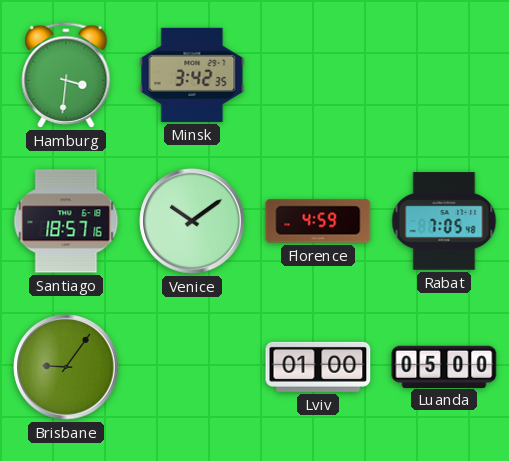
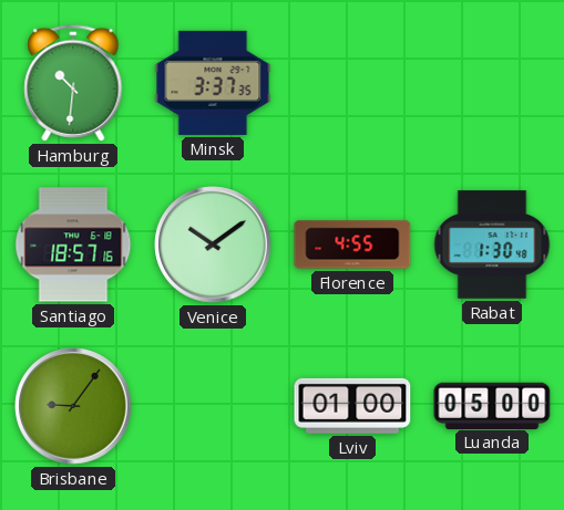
Hamburg: 3:31 -> 10:31 (73, 83)
Minsk: 3:42 -> 3:37 (213, 83)
Florence: 4:59 -> 4:55 (352, 244)
Rabat: 7:05 -> 1:30 (492, 244)
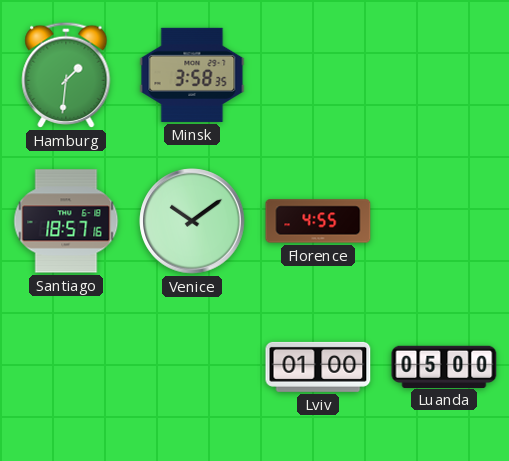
Hamburg: 10:31 -> 1:31 (66, 75)
Minsk: 3:37 -> 3:58 (192, 75)
Rabat: 1:30 -> none (492, 244)
Brisbane: 9:06 -> none (73, 406)
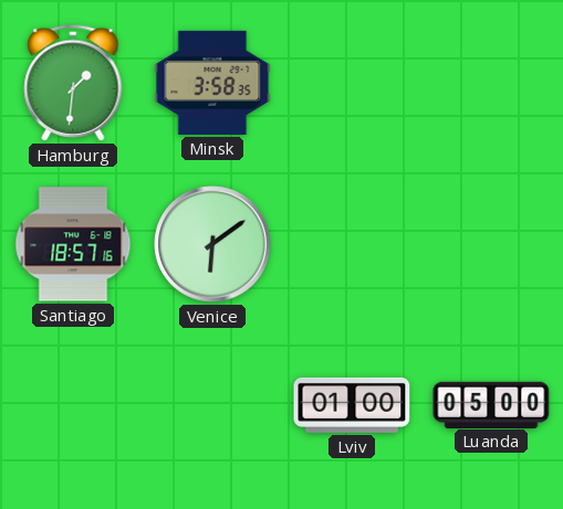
Venice: 10:09 -> 6:09 (212, 244)
Florence: 4:55 -> none (318, 221)
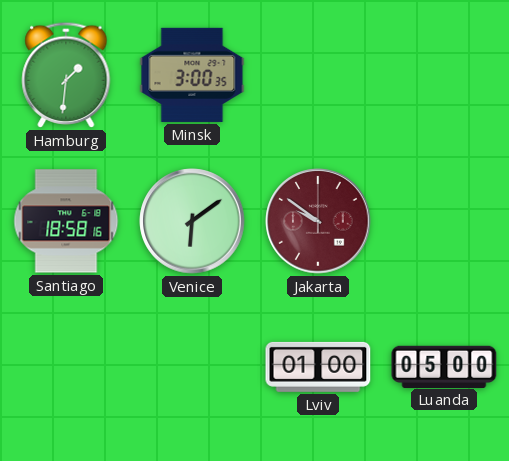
Minsk: 3:58 -> 3:00 (192, 75)
Santiago: 18:57 -> 18:58 (66, 221)
Jakarta: none -> 9:51 (318, 221)
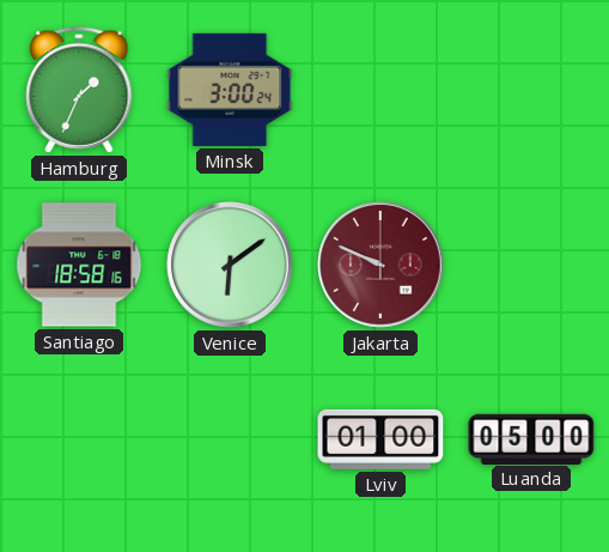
Hamburg: 1:31 -> 1:34 (79, 90)
Minsk: 3:00:35 -> 3:00:24 (230, 90)
Jakarta: 9:51 -> 9:49 (380, 265)
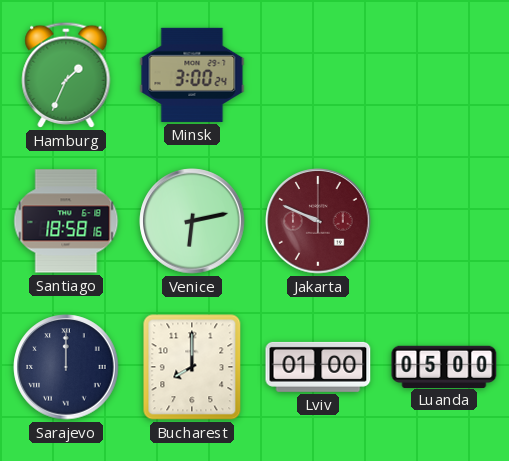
Venice: 6:09 -> 6:13 (192, 221)
Sarajevo: none -> 12:00 (66, 367)
Bucharest: none -> 8:00 (192, 367)
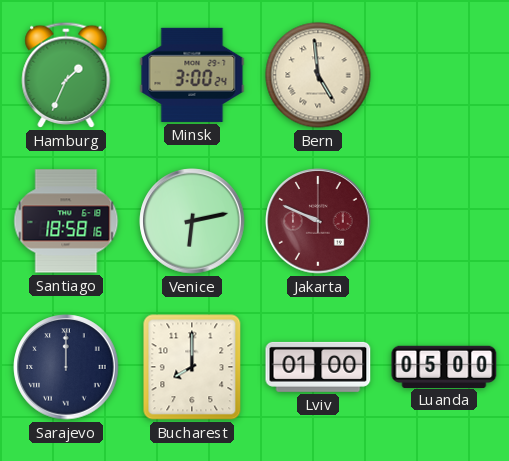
Bern: none -> 4:59 (318, 75)
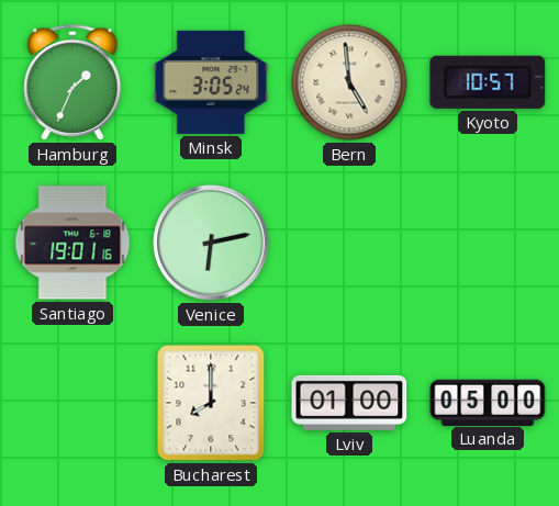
Minsk: 3:00 -> 3:05 (211, 82)
Kyoto: none -> 10:57 (488, 82)
Santiago: 18:58 -> 19:01 (72, 243)
Jakarta: 9:49 -> none (318, 221)
Sarajevo: 12:00 -> none (66, 367)
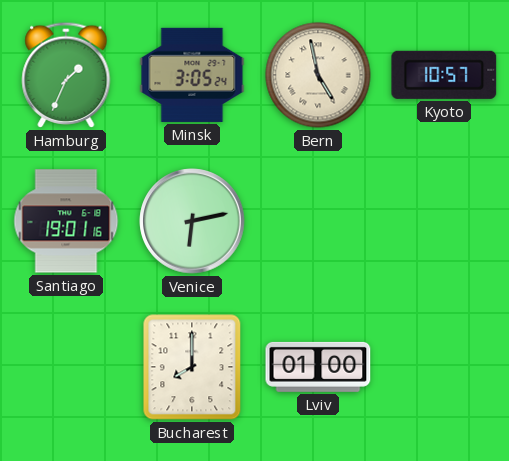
Bern: 4:59 -> 4:58 (318, 75)
Luanda: 05:00 -> none (488, 402)
